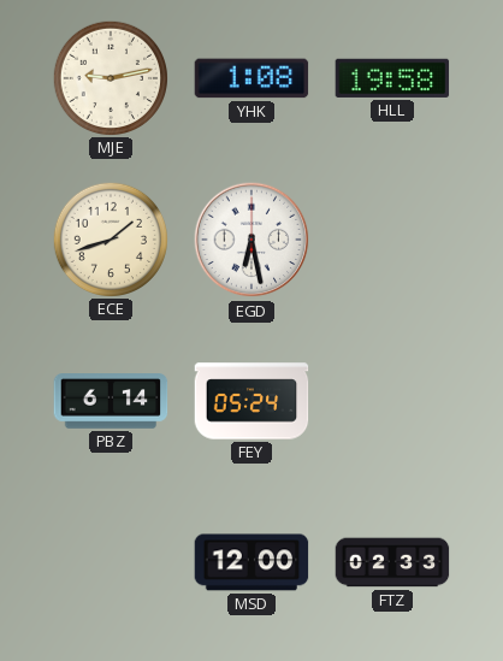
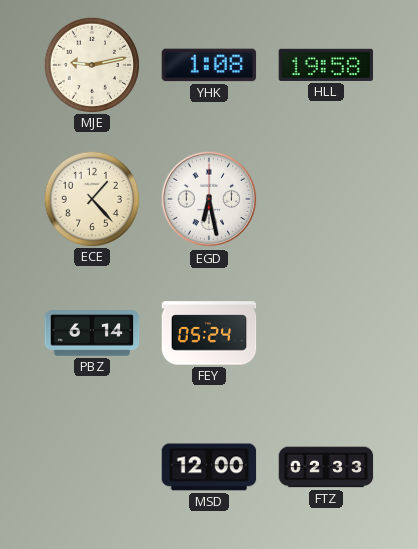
ECE: 1:42 -> 1:23 (91, 198)
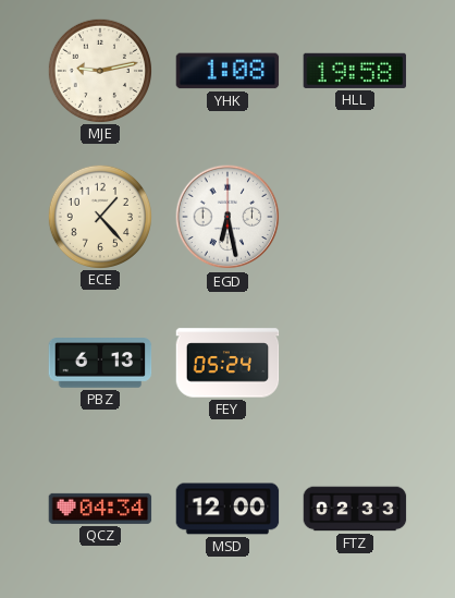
PBZ: 6:14 -> 6:13 (100, 363)
QCZ: none -> 04:34 (100, 509)
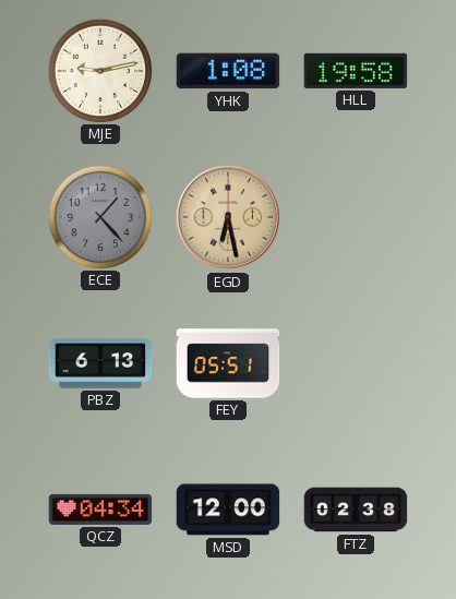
ECE dial: cream -> grey (99, 216)
EGD dial: white -> champagne (228, 217)
FEY: 05:24 -> 05:51 (228, 363)
FTZ: 02:33 -> 02:38 (356, 510)
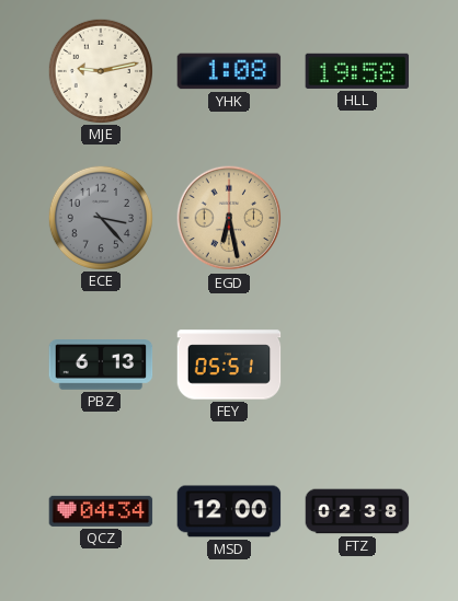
ECE: 1:23 -> 3:23 (100, 217)
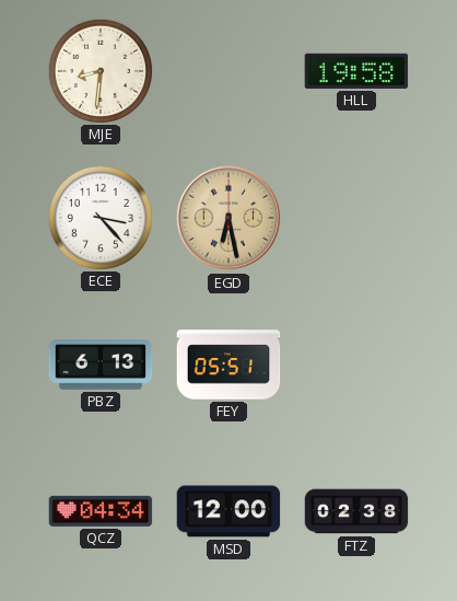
MJE: 9:13 -> 8:31 (99, 70)
YHK: 1:08 -> none (229, 71)
ECE dial: grey -> white (99, 217)
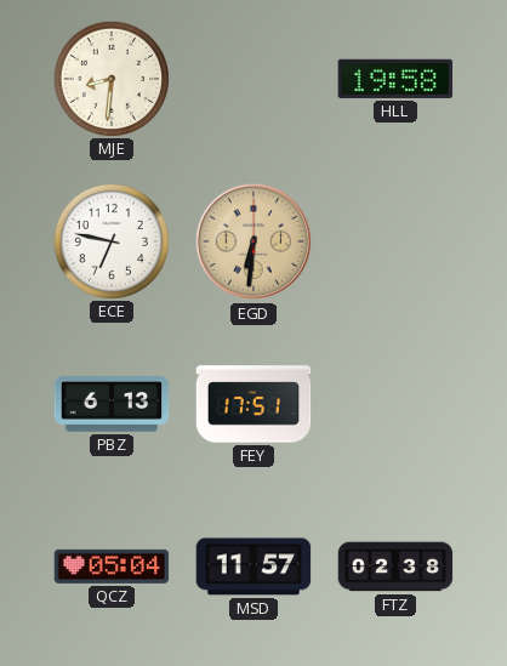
ECE: 3:23 -> 6:47 (110, 240)
EGD: 6:28 -> 6:31 (253, 241)
FEY: 05:51 -> 17:51 (253, 404)
QCZ: 04:34 -> 05:04 (112, 567)
MSD: 12:00 -> 11:57 (253, 567)
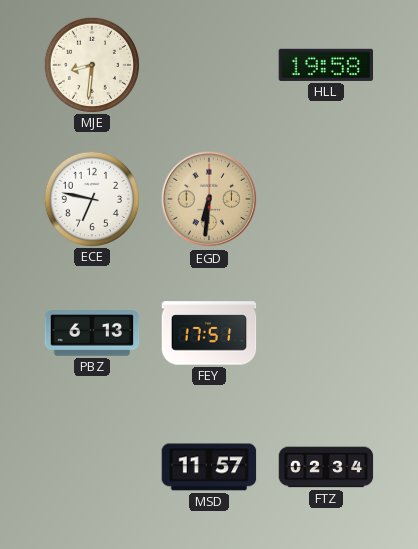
QCZ: 05:04 -> none (112, 567)
FTZ: 02:38 -> 02:34 (326, 467)
